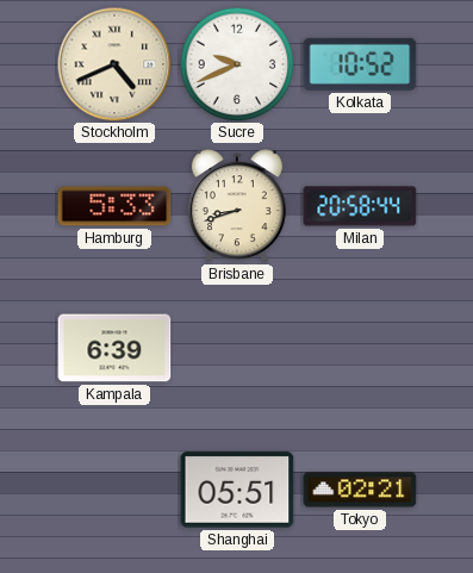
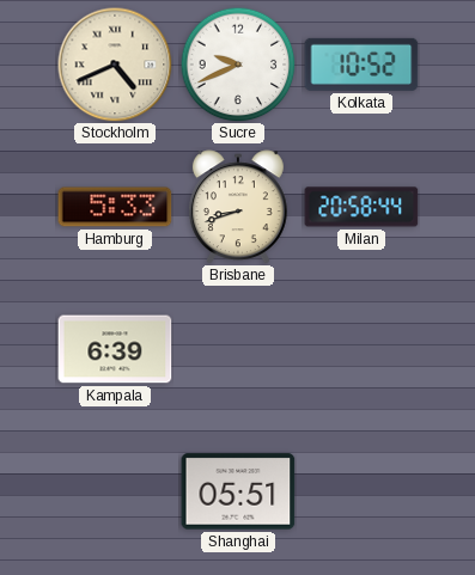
Tokyo: 02:21 -> none (360, 490)
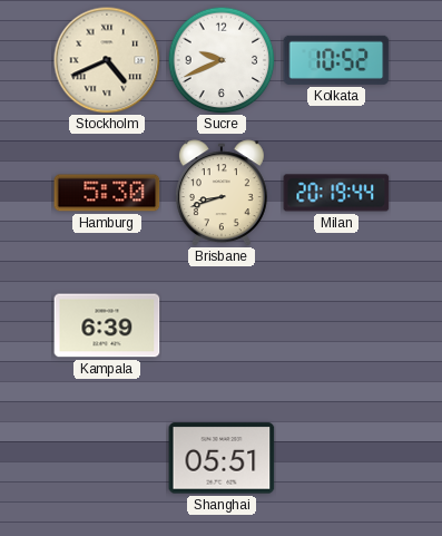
Hamburg: 5:33 -> 5:30 (107, 193)
Milan: 20:58 -> 20:19 (336, 193)
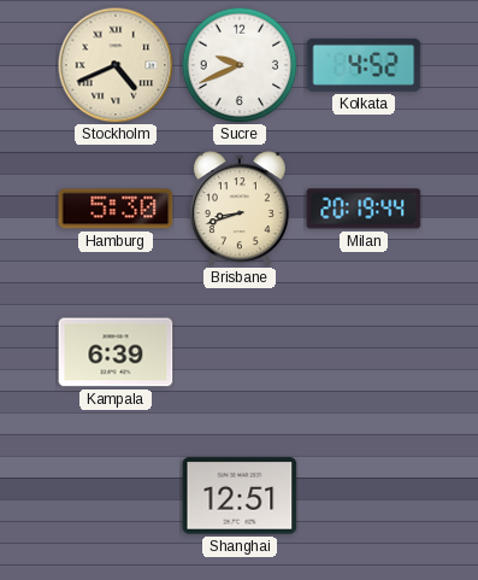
Kolkata: 10:52 -> 4:52 (364, 65)
Shanghai: 05:51 -> 12:51 (240, 496)
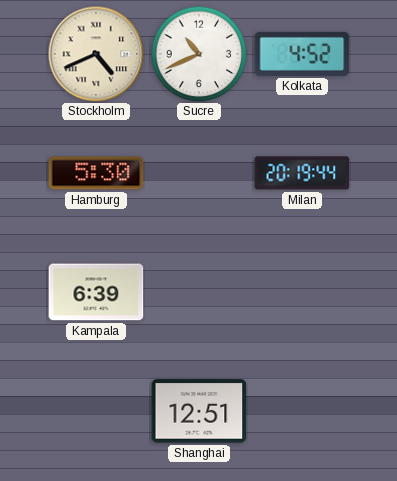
Sucre: 9:41 -> 10:41 (199, 54)
Brisbane: 8:42 -> none (240, 209)
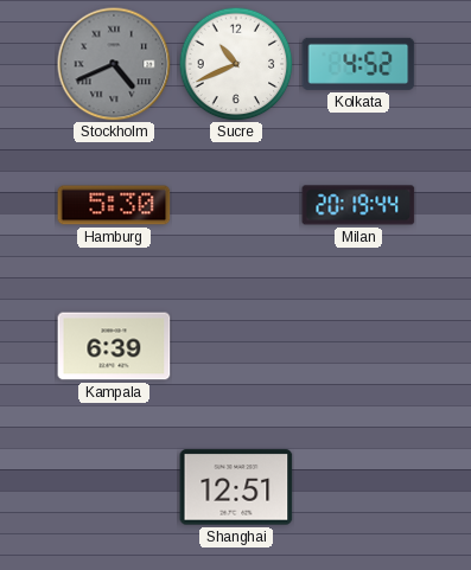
Stockholm dial: cream -> grey (114, 64)
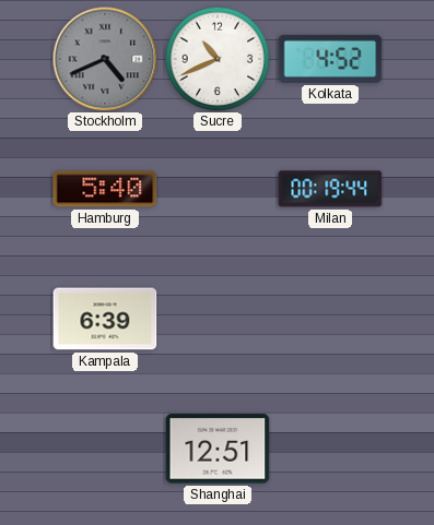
Hamburg: 5:30 -> 5:40 (105, 189)
Milan: 20:19 -> 00:19 (330, 189)
